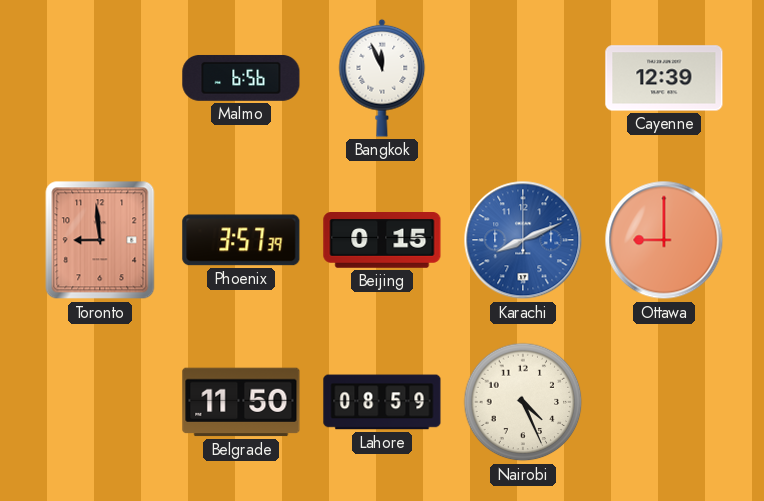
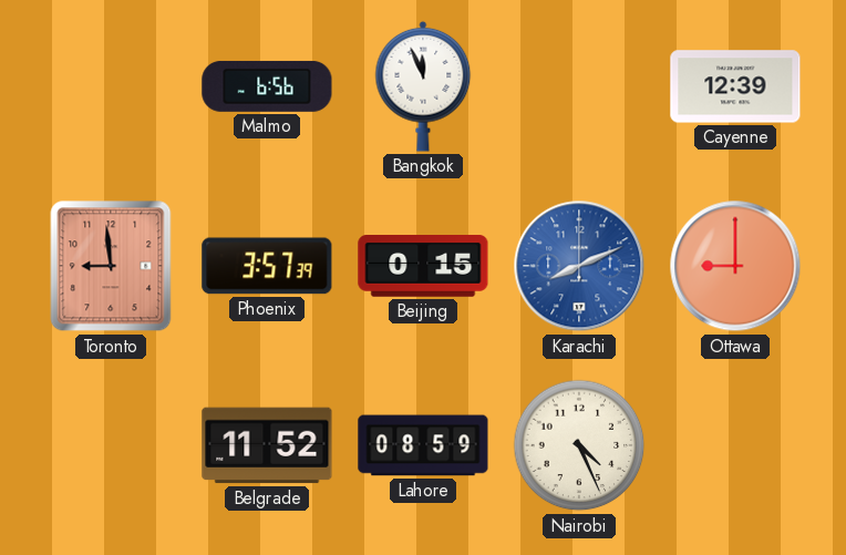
Belgrade: 11:50 -> 11:52 (267, 445)
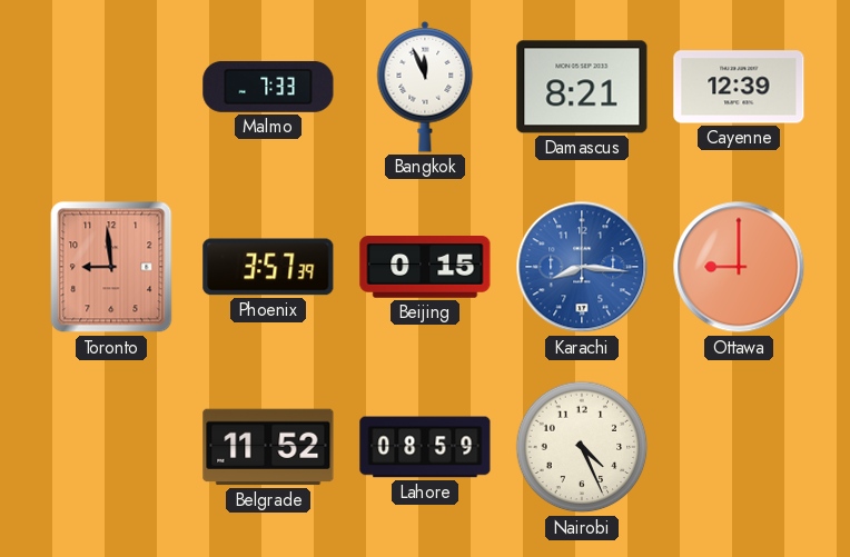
Malmo: 6:56 -> 7:33 (268, 87)
Damascus: none -> 8:21 (582, 87)
Karachi: 8:11 -> 8:16 (582, 267)
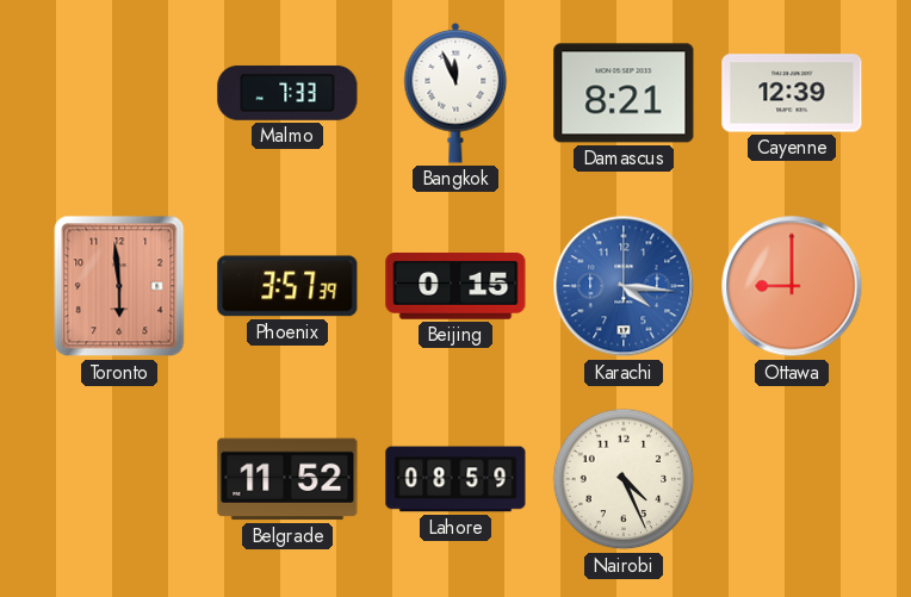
Toronto: 8:59 -> 5:59 (119, 286)
Karachi: 8:16 -> 4:16 (624, 286)
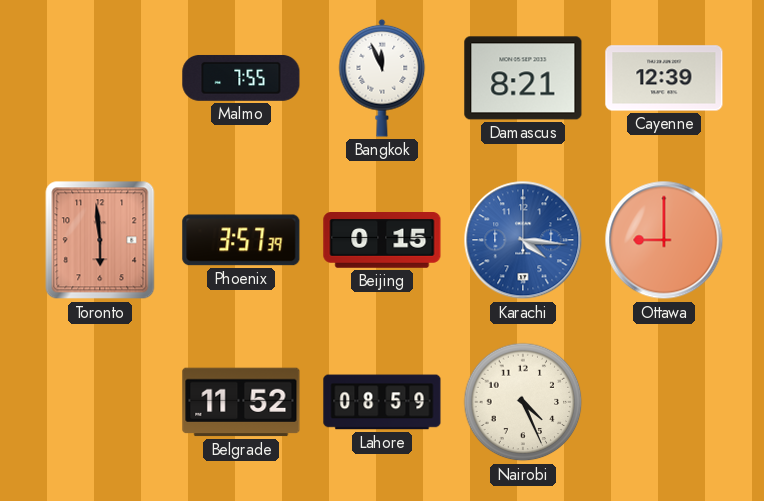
Malmo: 7:33 -> 7:55 (241, 78)
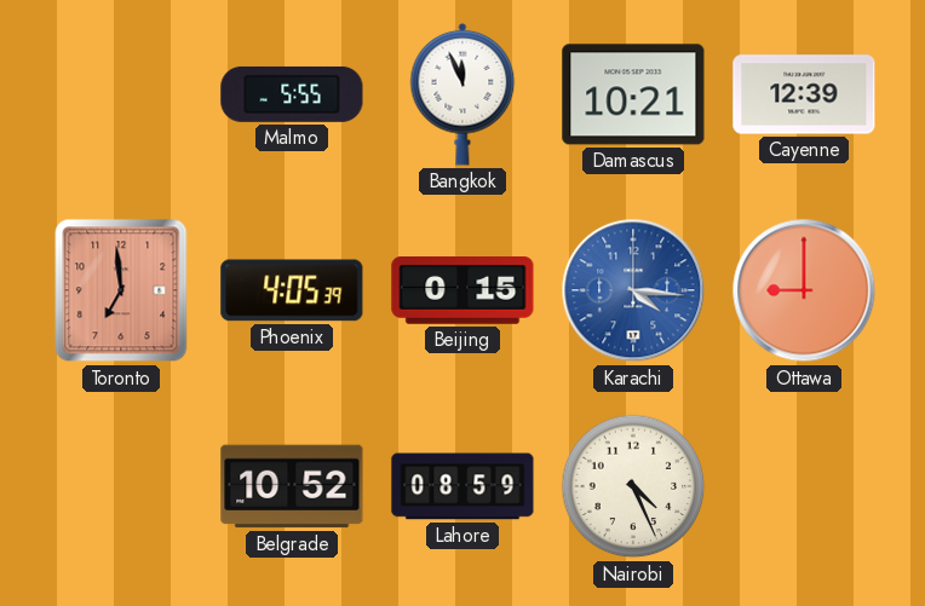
Malmo: 7:55 -> 5:55 (292, 94)
Damascus: 8:21 -> 10:21 (633, 94)
Toronto: 5:59 -> 6:59 (121, 290)
Phoenix: 3:57 -> 4:05 (292, 290)
Belgrade: 11:52 -> 10:52 (292, 486)
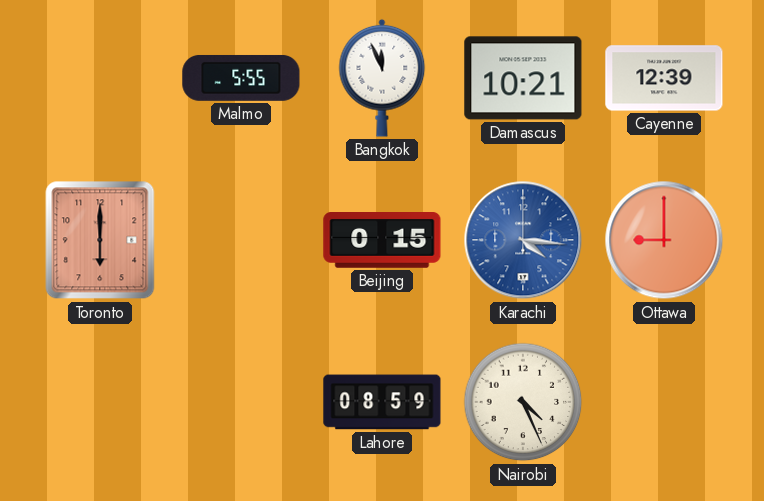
Toronto: 6:59 -> 6:00 (100, 240)
Phoenix: 4:05 -> none (292, 290)
Belgrade: 10:52 -> none (292, 486)
